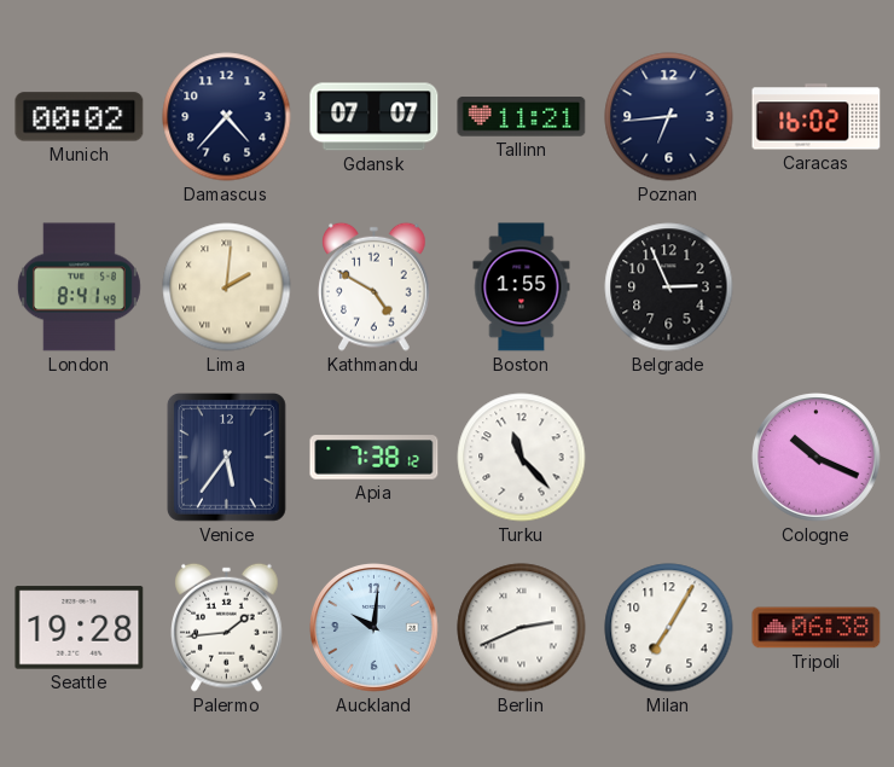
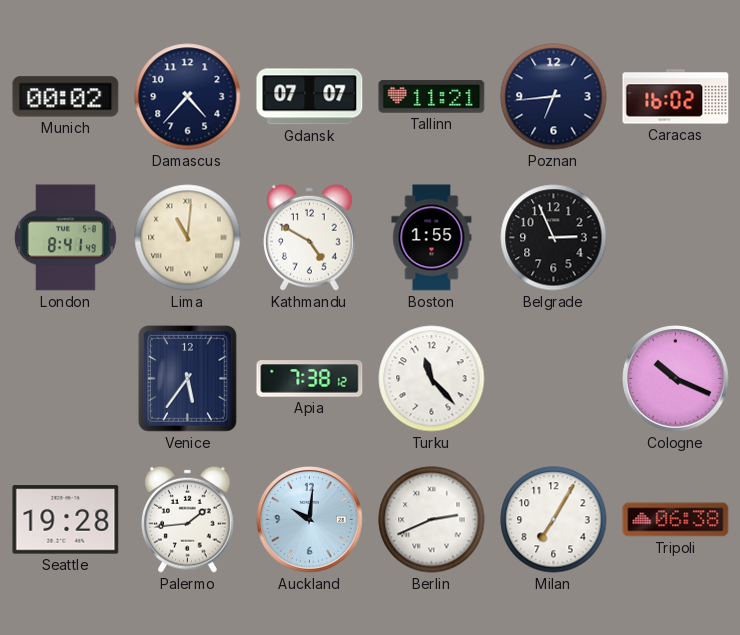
Lima: 2:01 -> 11:01 (188, 238)
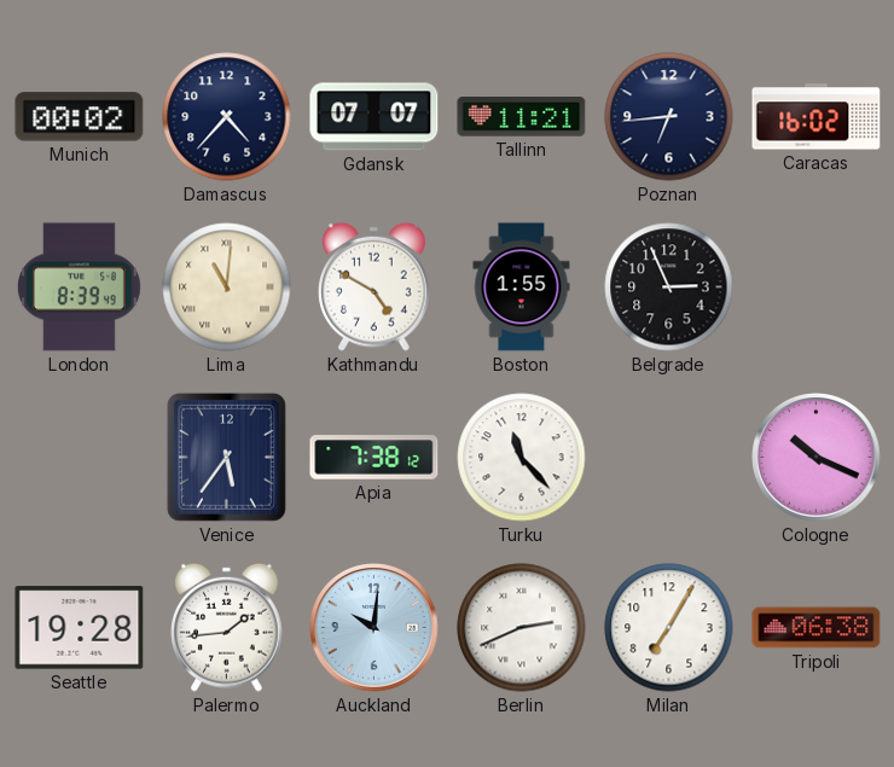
London: 8:41 -> 8:39 (79, 287)
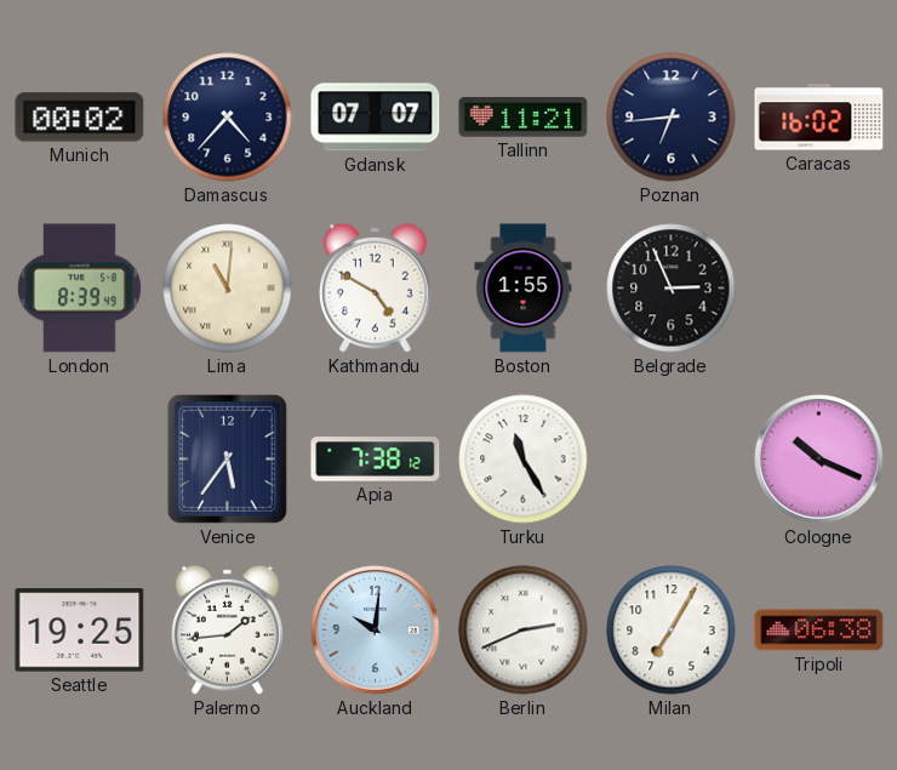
Turku: 11:23 -> 11:25 (524, 460)
Seattle: 19:28 -> 19:25 (80, 631)
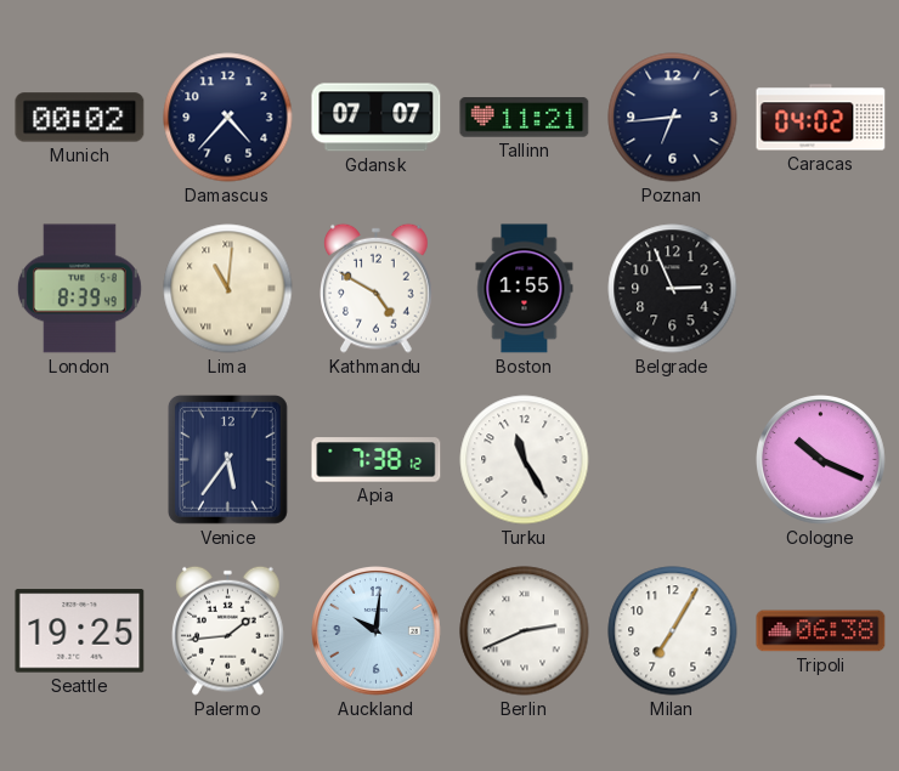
Caracas: 16:02 -> 04:02 (821, 118)
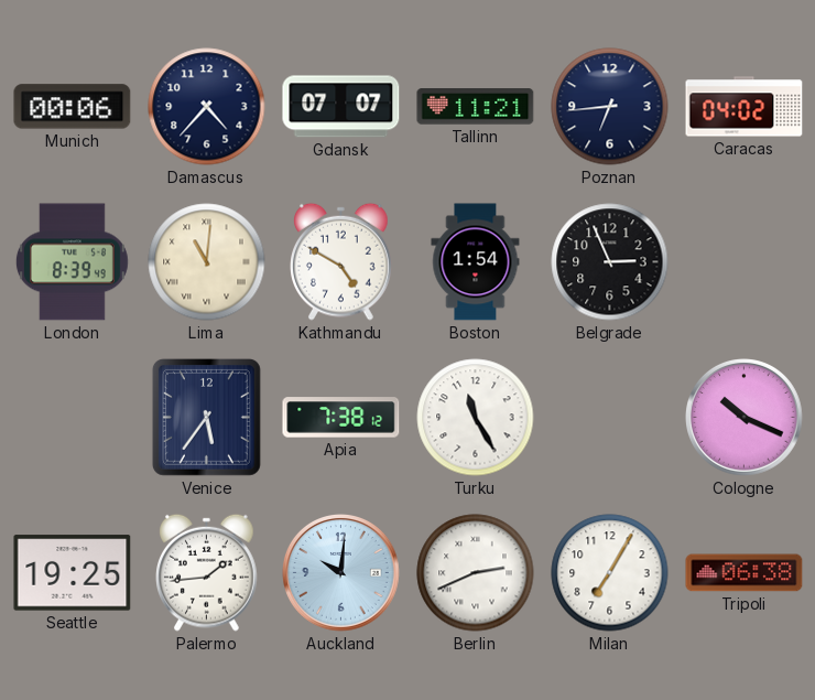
Munich: 00:02 -> 00:06 (73, 107)
Boston: 1:55 -> 1:54 (476, 262)
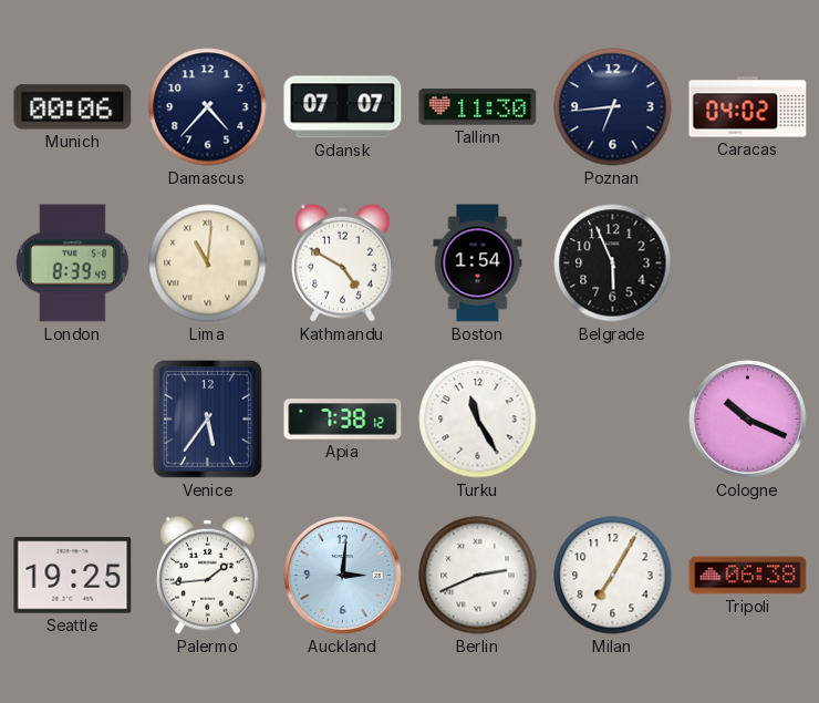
Tallinn: 11:21 -> 11:30 (478, 107)
Belgrade: 2:56 -> 5:56 (613, 263)
Auckland: 10:01 -> 3:01 (343, 576)
